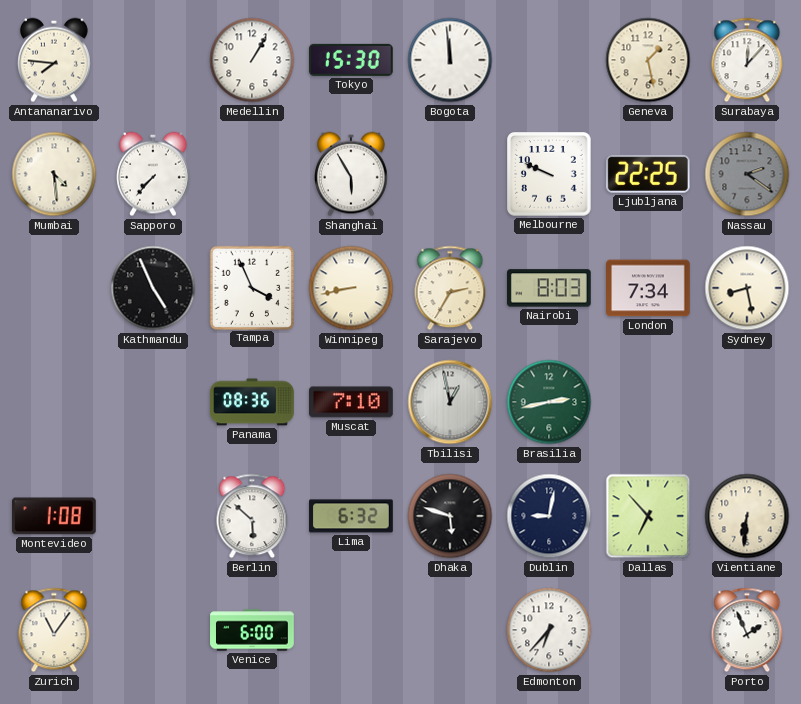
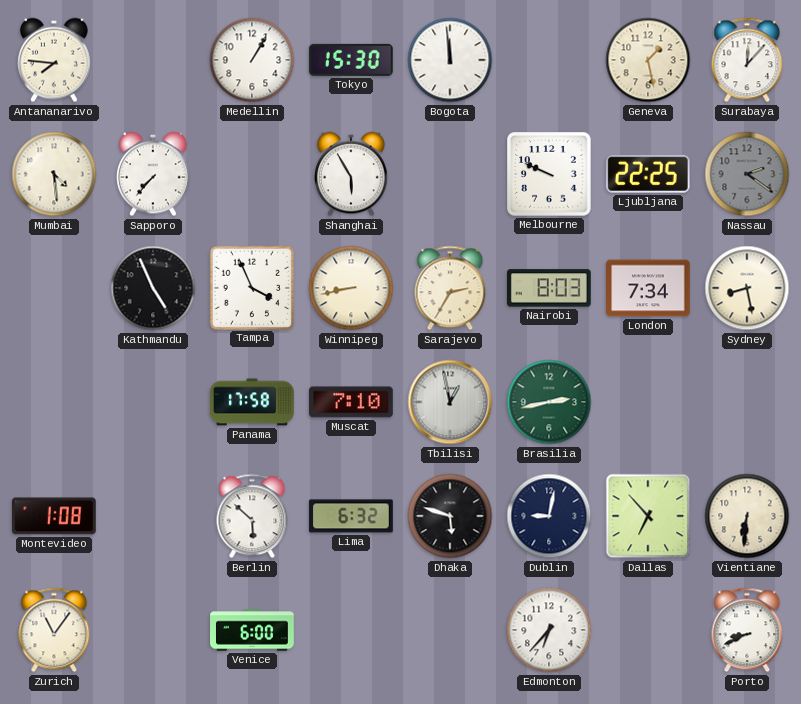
Panama: 08:36 -> 17:58 (252, 402)
Porto: 1:56 -> 8:41 (747, 630)
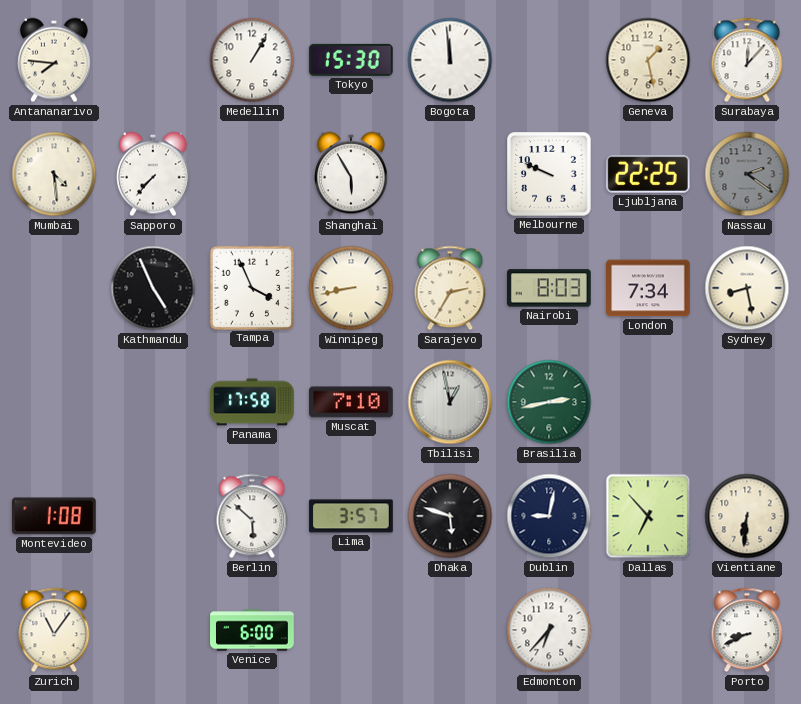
Lima: 6:32 -> 3:57 (351, 516)
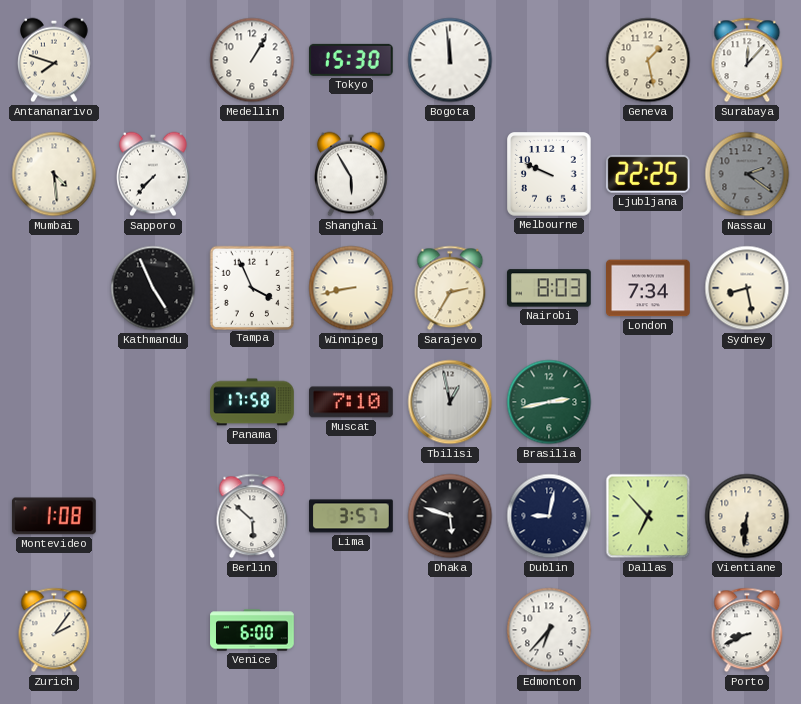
Antananarivo: 7:46 -> 7:48 (55, 60)
Zurich: 11:06 -> 2:06 (54, 630)
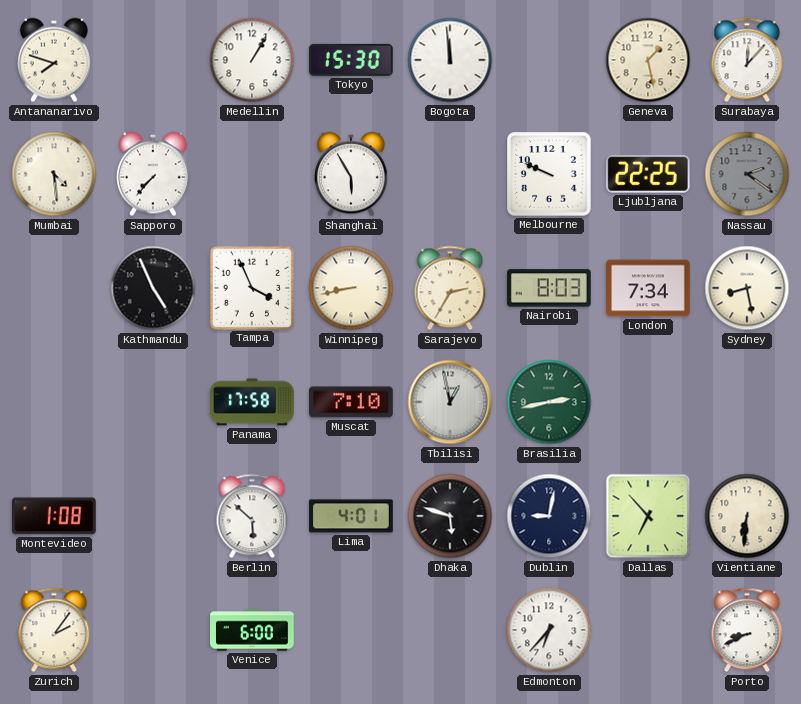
Lima: 3:57 -> 4:01 (351, 516)
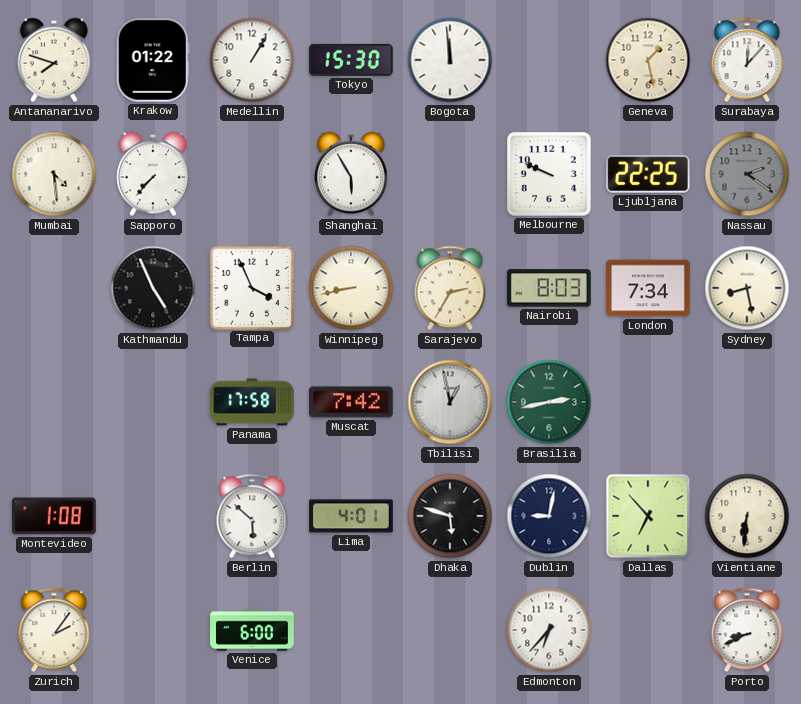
Krakow: none -> 01:22 (153, 61)
Muscat: 7:10 -> 7:42 (352, 402)
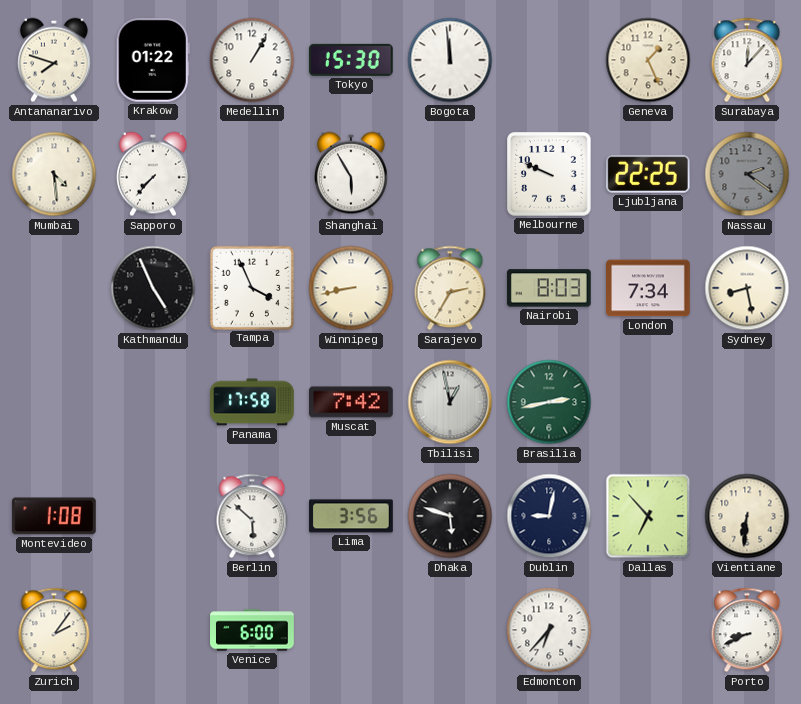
Geneva: 1:28 -> 1:26 (648, 60)
Lima: 4:01 -> 3:56 (351, 516)
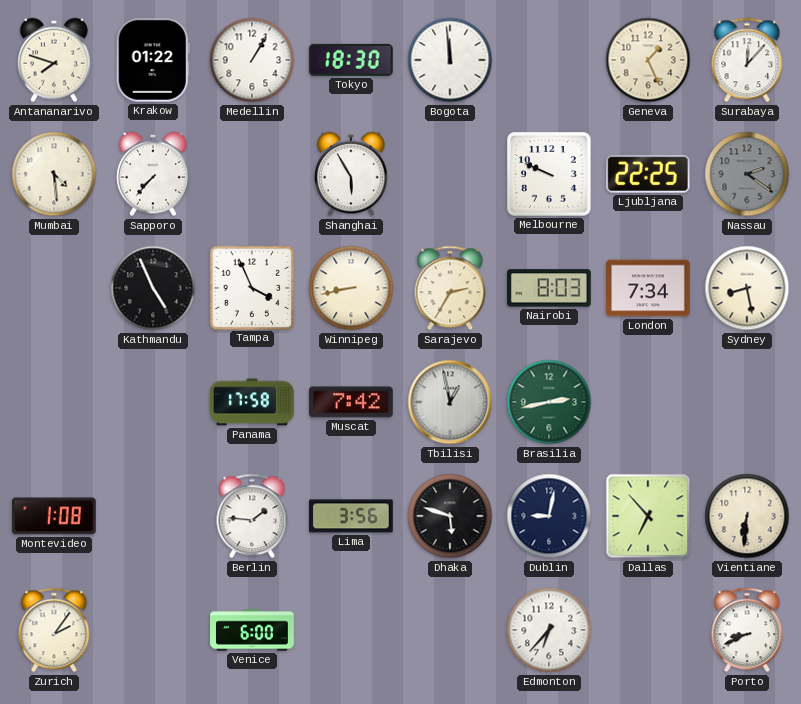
Tokyo: 15:30 -> 18:30 (351, 60)
Berlin: 5:52 -> 1:46 (252, 516)
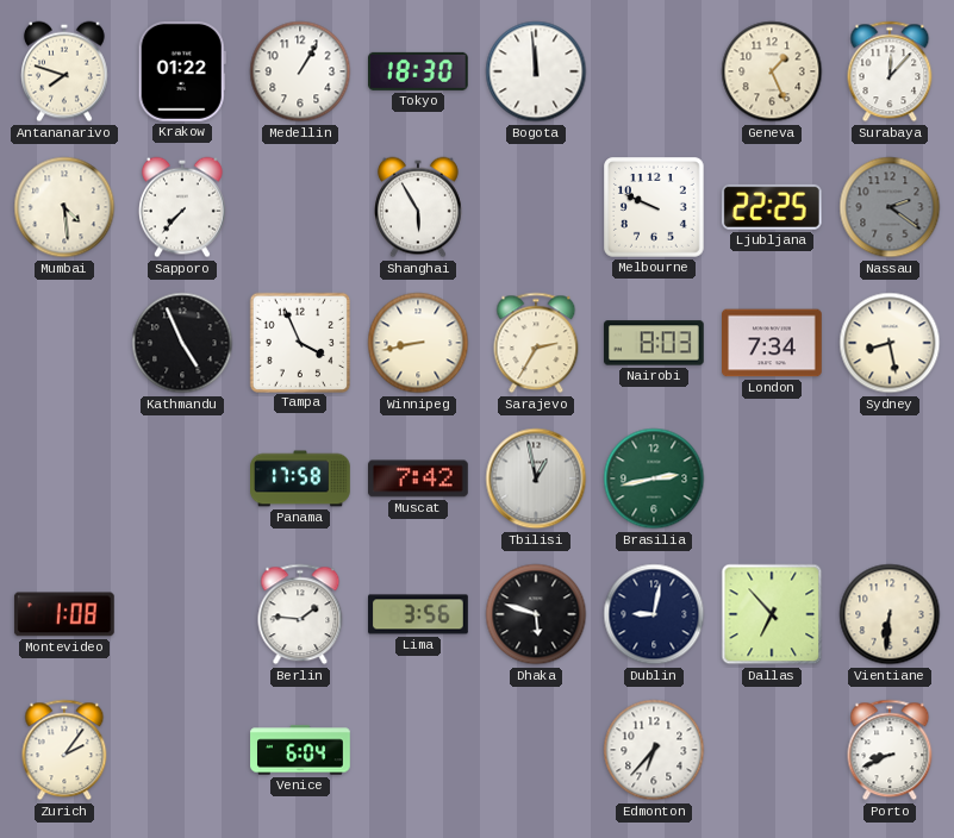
Venice: 6:00 -> 6:04 (300, 750)
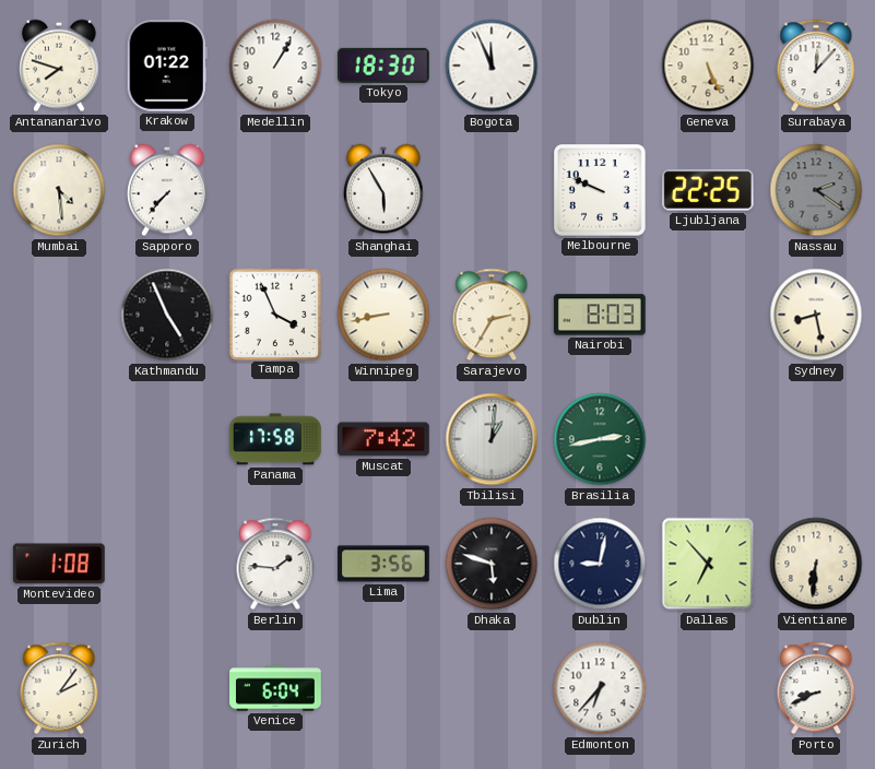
Bogota: 11:59 -> 11:56 (492, 66)
Geneva: 1:26 -> 5:26 (708, 66)
London: 7:34 -> none (773, 343)
Tbilisi: 12:58 -> 1:01 (492, 439)
